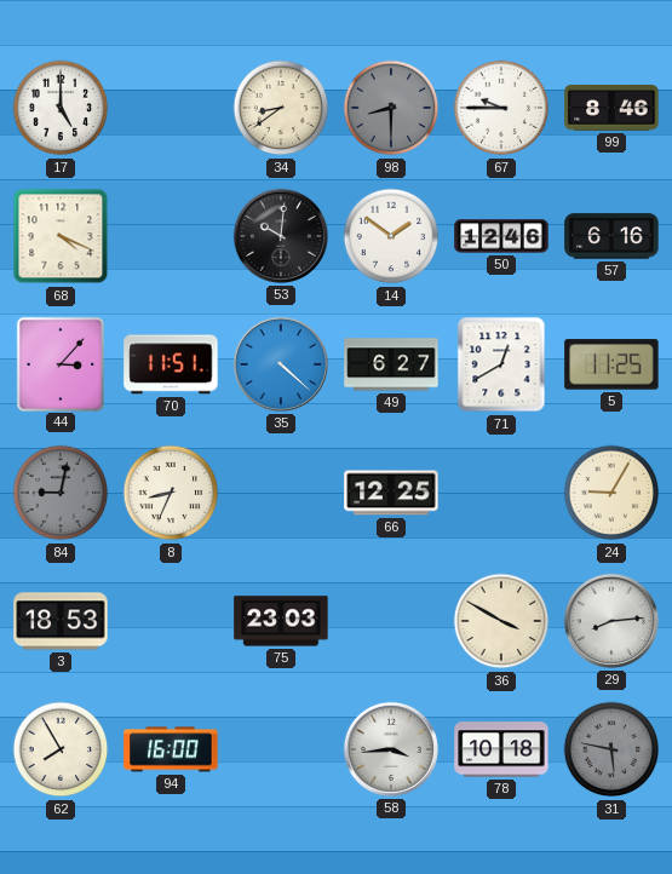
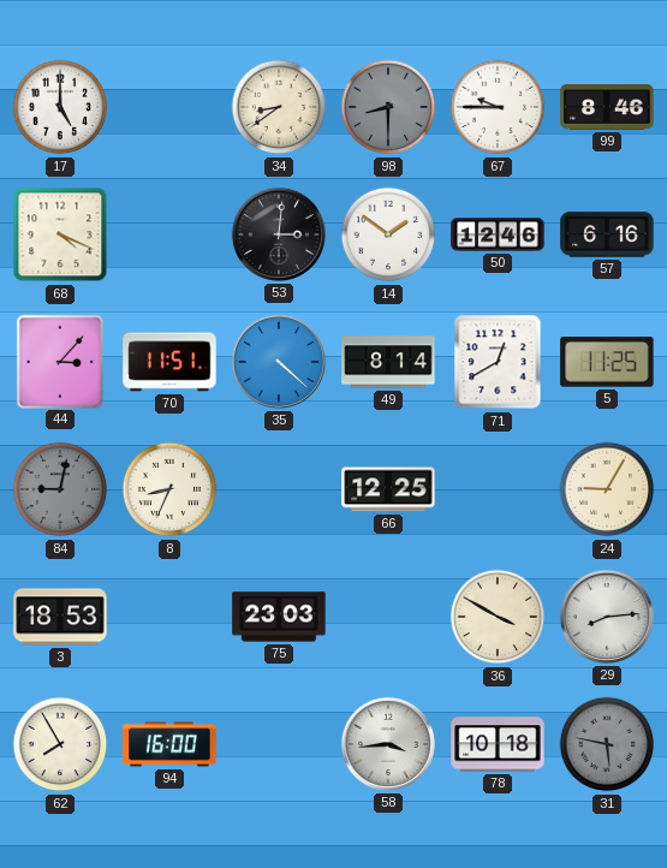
53: 10:01 -> 3:01 (279, 234)
49: 6:27 -> 8:14 (388, 362)
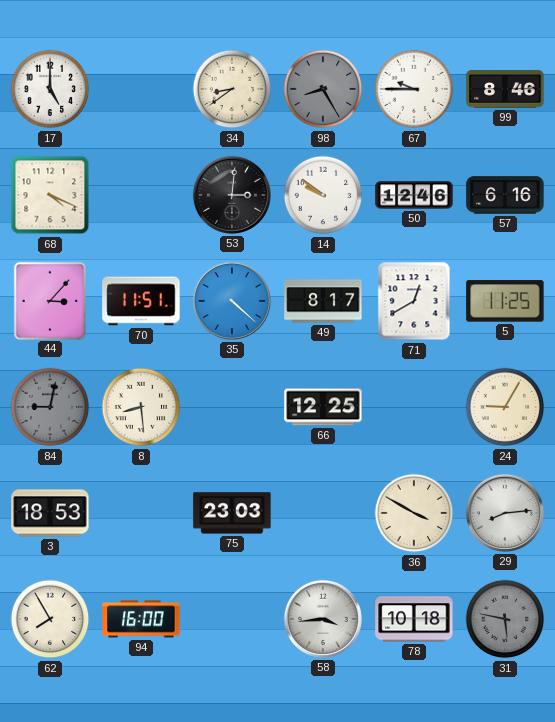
98: 8:30 -> 8:25 (323, 89)
14: 1:51 -> 9:51 (323, 195)
49: 8:14 -> 8:17 (323, 301)
8: 8:34 -> 8:29 (141, 407)
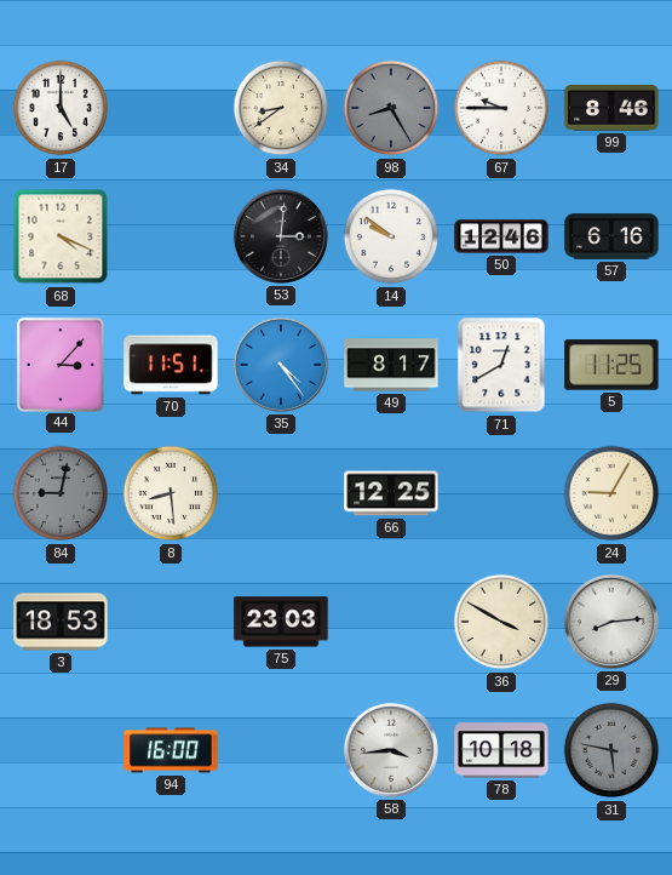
35: 4:22 -> 4:24 (281, 365)
62: 7:55 -> none (50, 619)
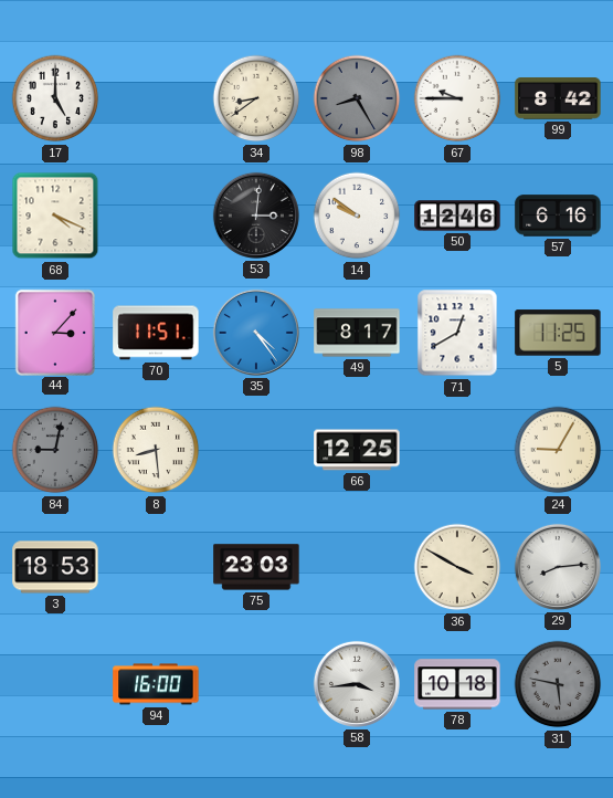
99: 8:46 -> 8:42 (558, 99)
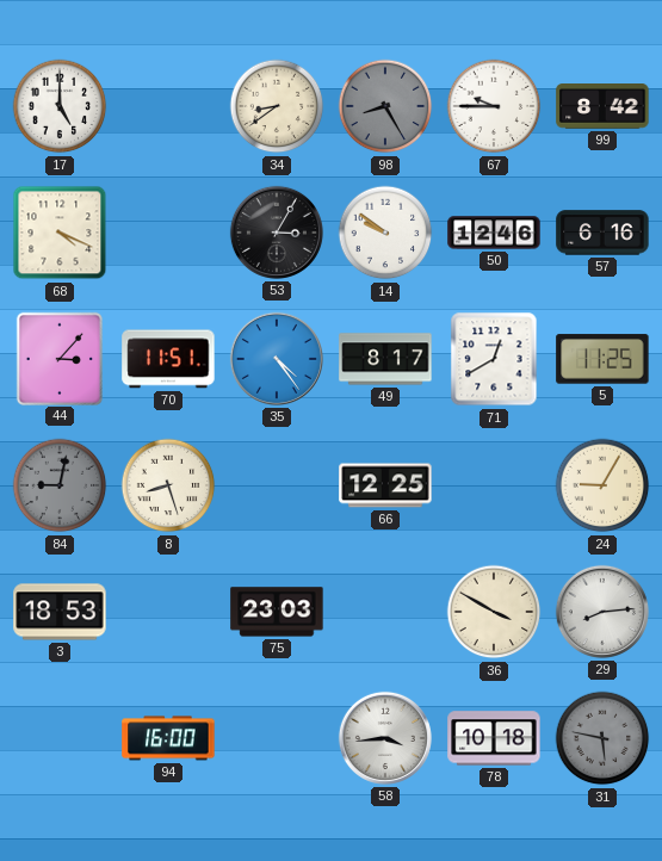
53: 3:01 -> 3:05 (277, 233)
8: 8:29 -> 8:27 (168, 485)
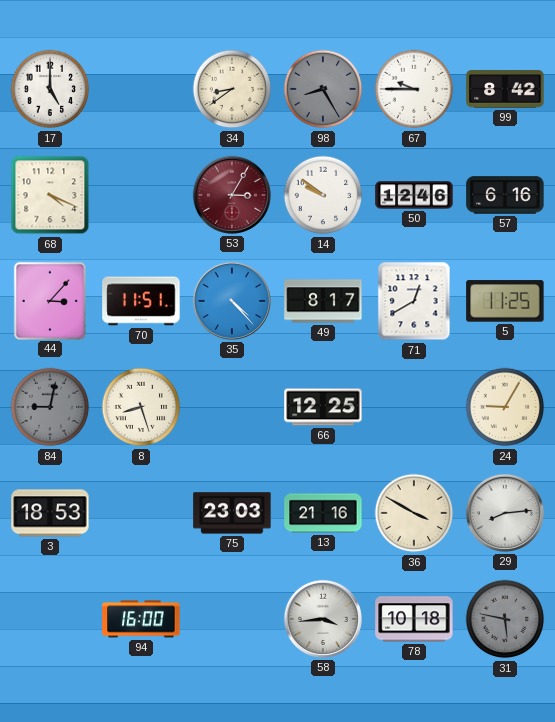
53 dial: black -> burgundy (232, 195)
35: 4:24 -> 4:23 (232, 301)
13: none -> 21:16 (323, 513)
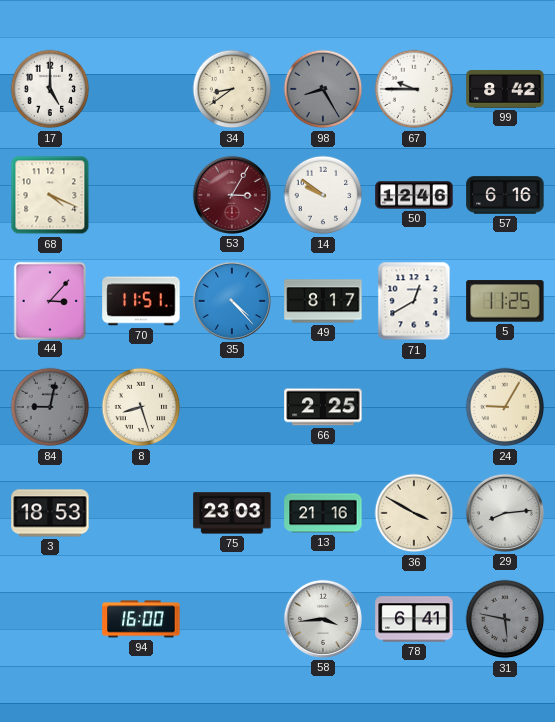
66: 12:25 -> 2:25 (323, 407)
78: 10:18 -> 6:41 (414, 619)
